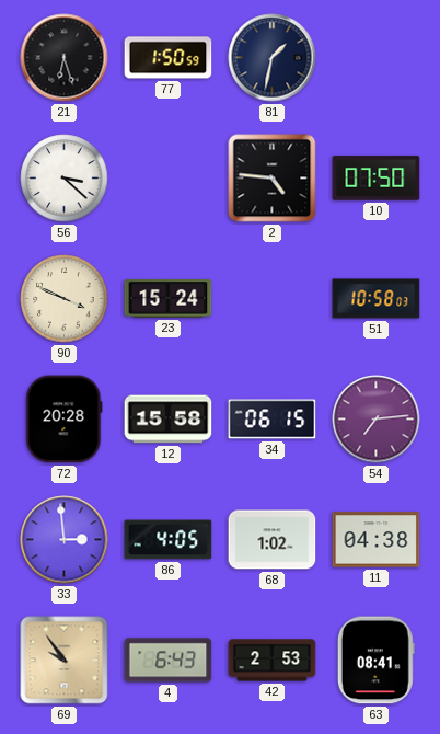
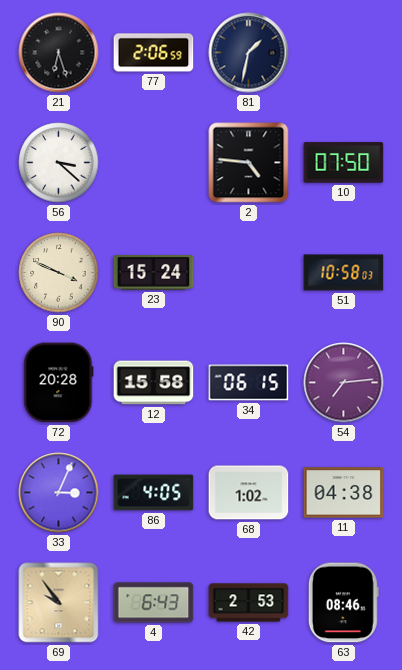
77: 1:50 -> 2:06 (154, 53)
33: 2:59 -> 3:04 (59, 493)
63: 08:41 -> 08:46 (343, 603)
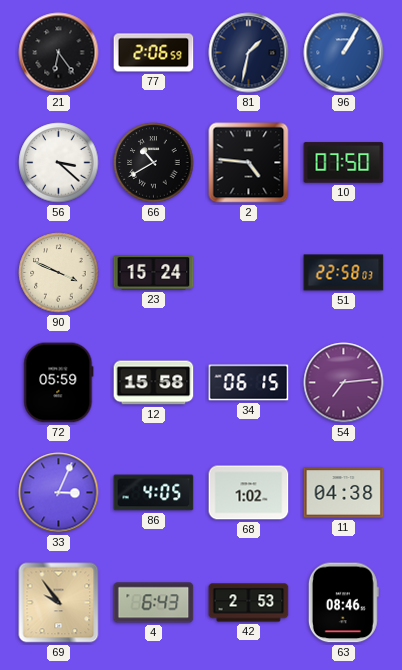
21: 6:27 -> 6:24 (59, 53)
96: none -> 1:05 (344, 53)
66: none -> 10:40 (154, 163)
51: 10:58 -> 22:58 (344, 273)
72: 20:28 -> 05:59 (59, 383)
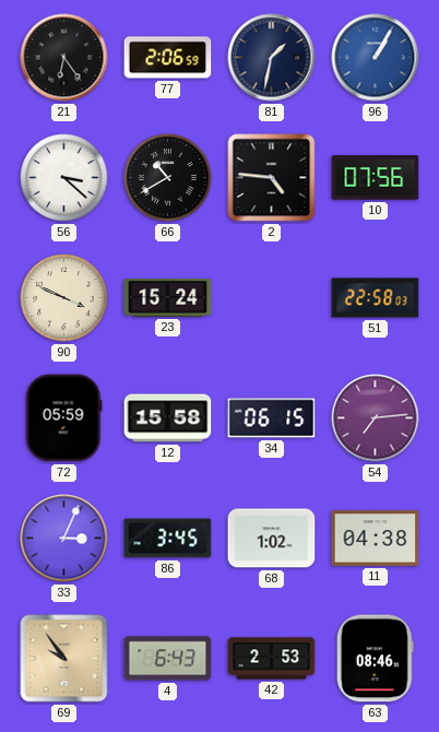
10: 07:50 -> 07:56 (376, 178)
86: 4:05 -> 3:45 (168, 539)
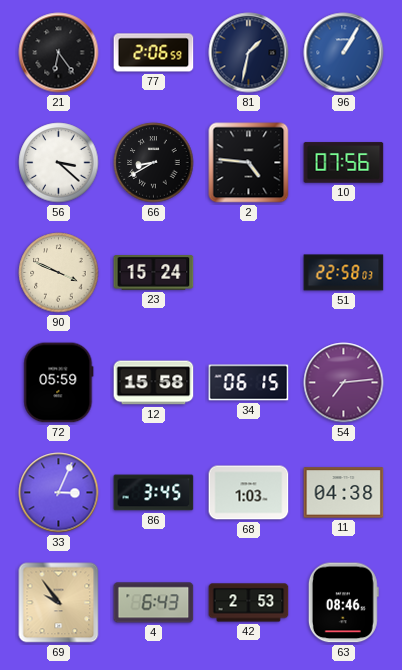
66: 10:40 -> 8:40 (154, 163)
68: 1:02 -> 1:03 (249, 493)
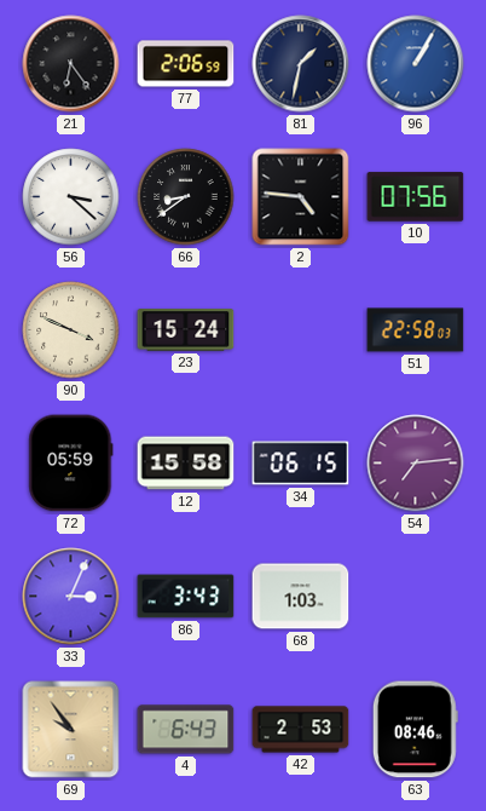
66: 8:40 -> 8:39 (186, 197)
86: 3:45 -> 3:43 (186, 597)
11: 04:38 -> none (344, 493)
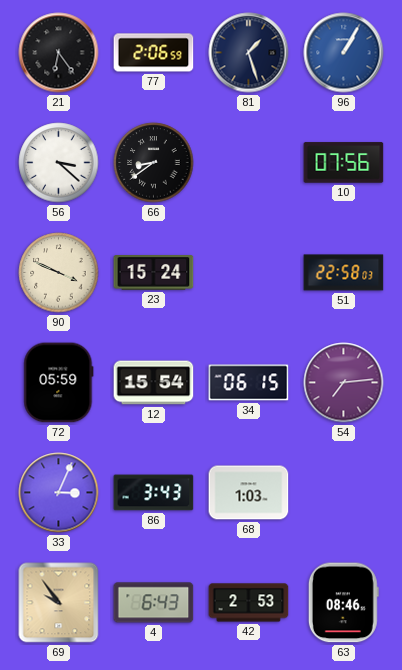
81: 1:32 -> 1:27 (249, 53)
2: 4:46 -> none (301, 197)
12: 15:58 -> 15:54 (154, 383)
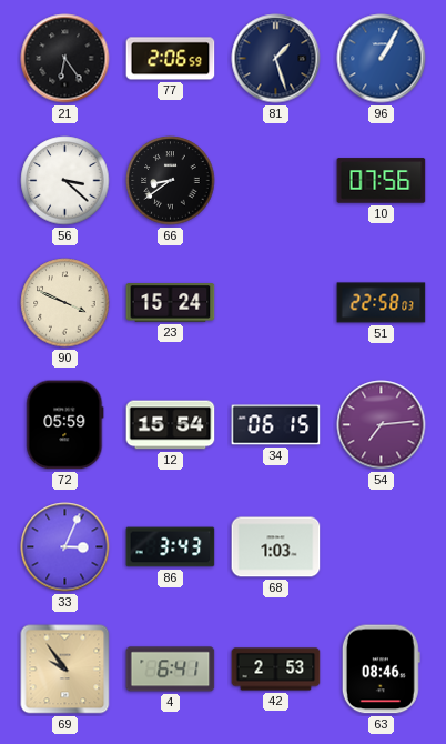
4: 6:43 -> 6:41 (171, 670)
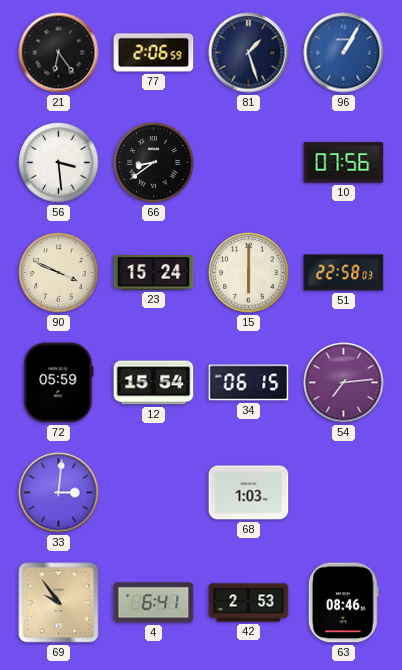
56: 3:22 -> 3:29 (59, 163)
15: none -> 6:00 (249, 273)
33: 3:04 -> 3:01 (59, 493)
86: 3:43 -> none (171, 547)
